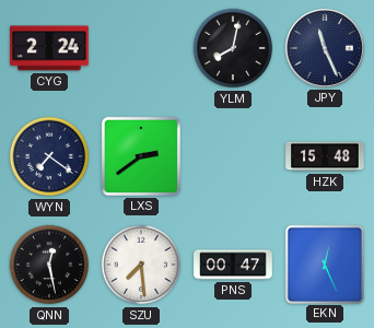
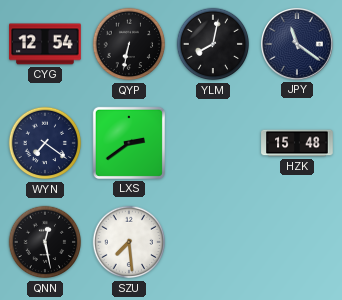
CYG: 2:24 -> 12:54 (45, 44)
QYP: none -> 6:32 (129, 44)
JPY: 11:26 -> 11:21 (298, 45)
PNS: 00:47 -> none (233, 265)
EKN: 12:26 -> none (324, 263)
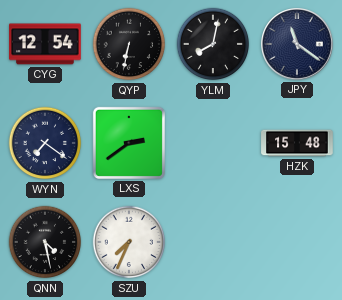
QNN: 12:28 -> 4:28 (45, 242)
SZU: 7:29 -> 7:34 (129, 242)
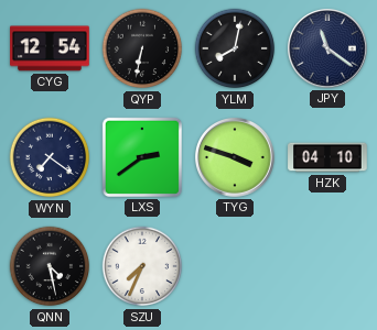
TYG: none -> 3:48 (236, 158)
HZK: 15:48 -> 04:10 (327, 157)
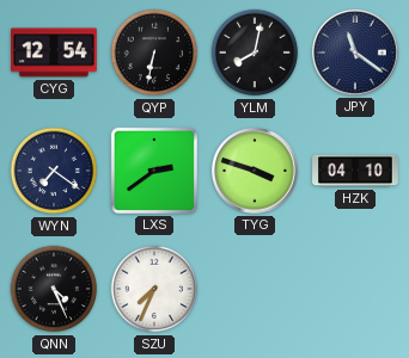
QNN: 4:28 -> 4:26 (54, 289)
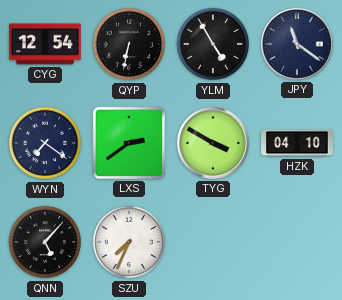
YLM: 8:02 -> 4:55 (213, 44)
TYG: 3:48 -> 3:50 (214, 144)
QNN: 4:26 -> 5:07 (45, 242)
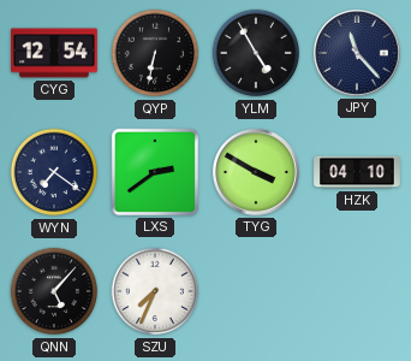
JPY: 11:21 -> 11:23 (358, 54)
